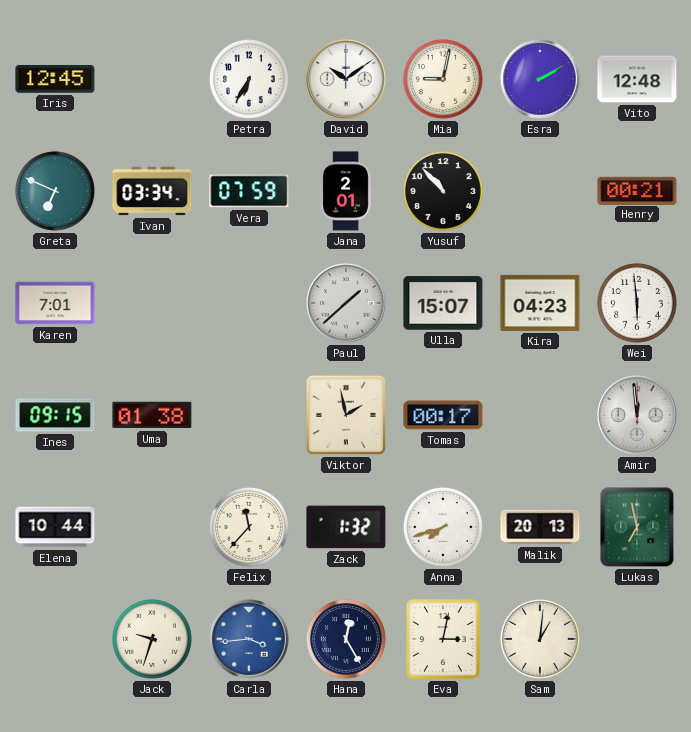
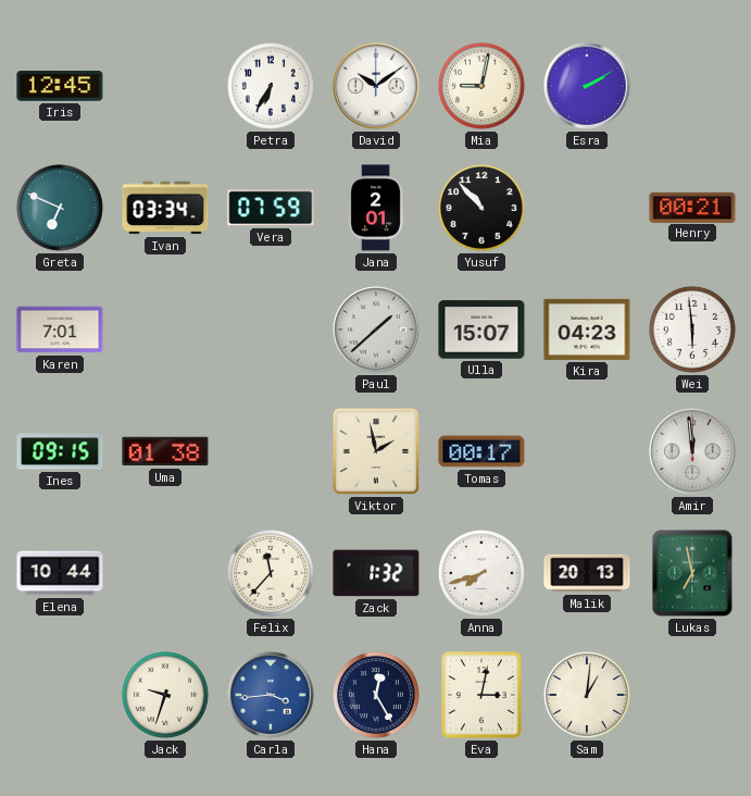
Vito: 12:48 -> none (637, 79)
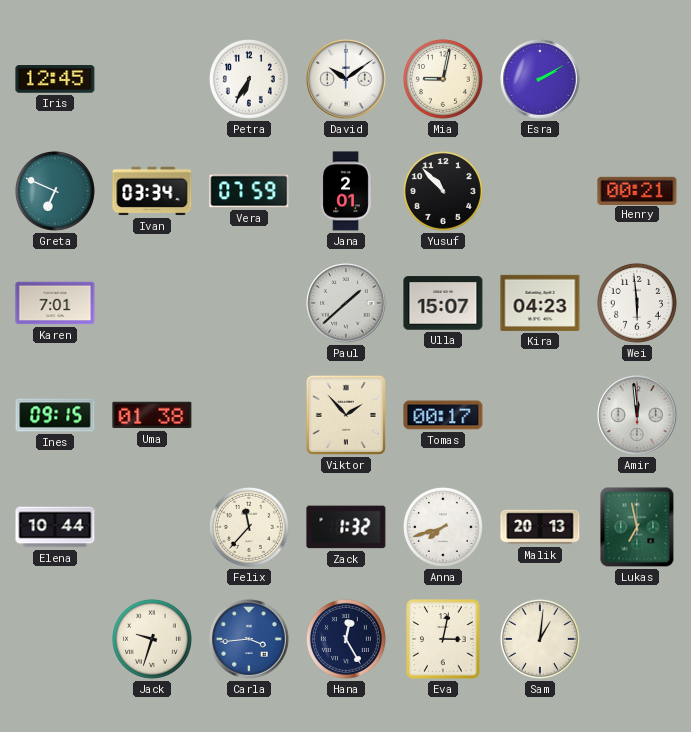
Viktor: 1:58 -> 1:53 (346, 415)
